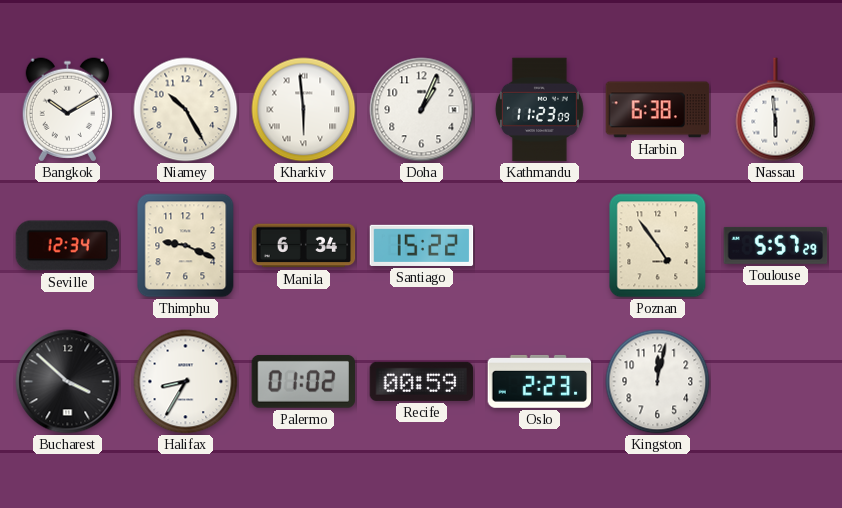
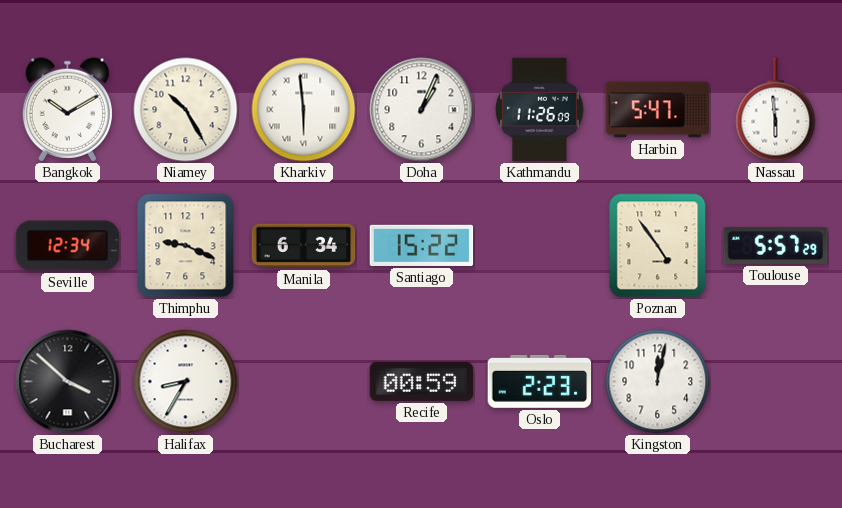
Kathmandu: 11:23 -> 11:26 (539, 110)
Harbin: 6:38 -> 5:47 (658, 110)
Palermo: 01:02 -> none (303, 381)
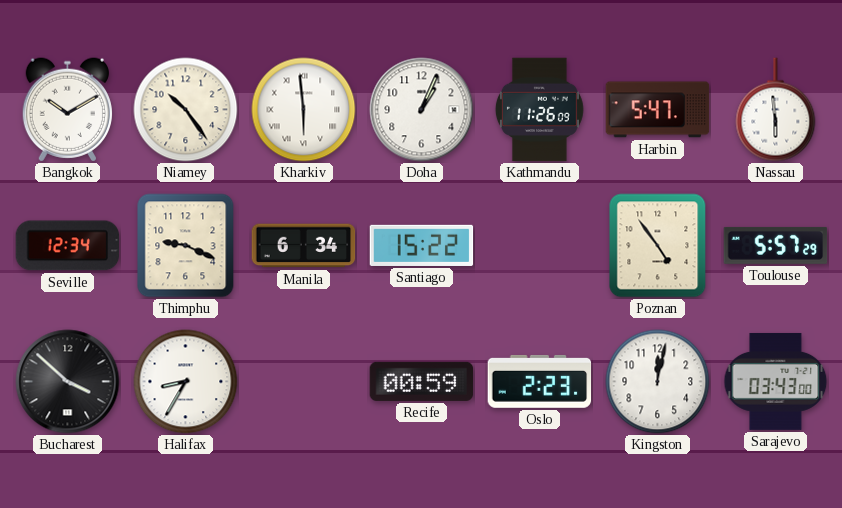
Niamey: 10:25 -> 10:24 (186, 110)
Sarajevo: none -> 03:43 (776, 381)
